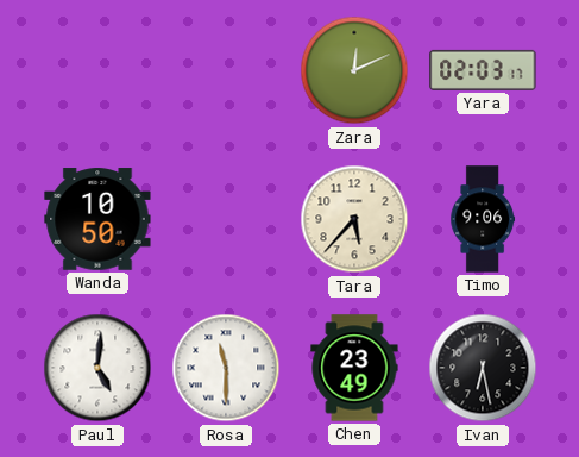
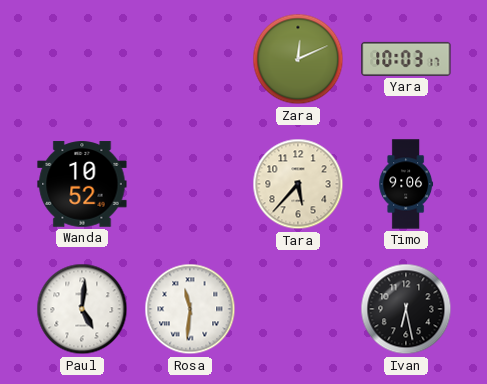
Yara: 02:03 -> 10:03 (406, 59)
Wanda: 10:50 -> 10:52 (82, 184)
Rosa: 11:30 -> 11:31 (190, 309)
Chen: 23:49 -> none (354, 368)
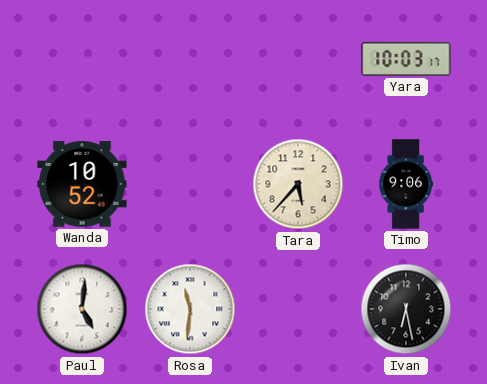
Zara: 12:11 -> none (298, 59)
